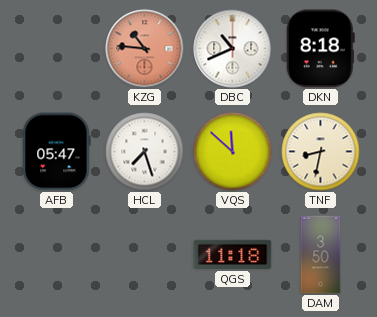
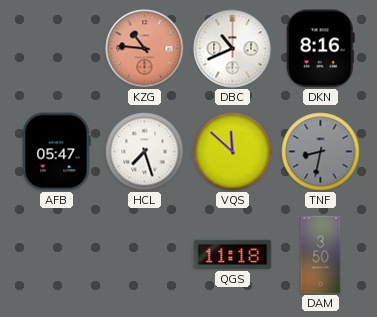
DKN: 8:18 -> 8:16 (320, 49)
TNF dial: cream -> grey (321, 152)
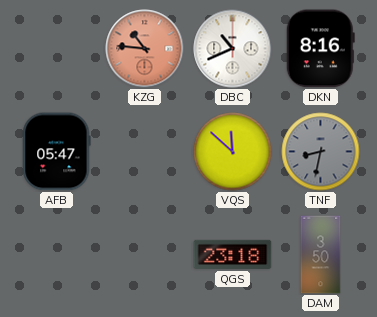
HCL: 7:27 -> none (145, 152)
QGS: 11:18 -> 23:18 (233, 254)
